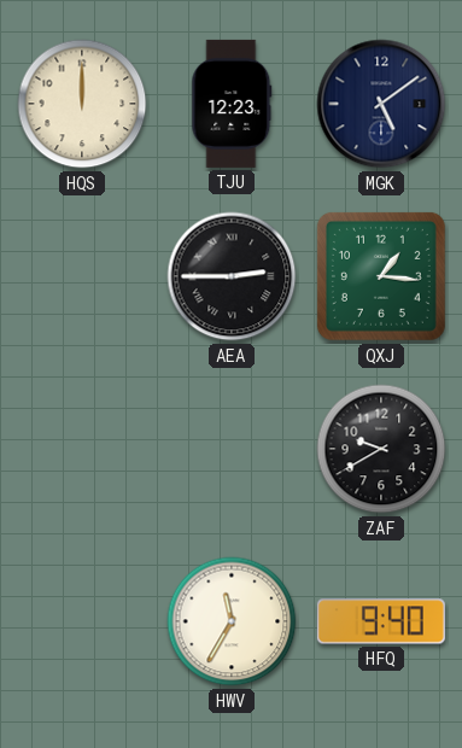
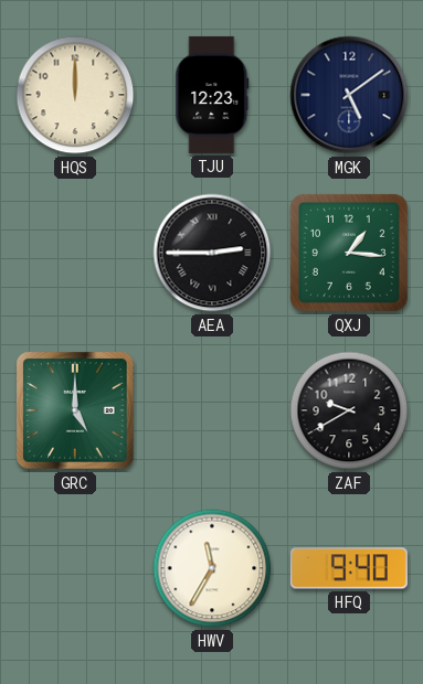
GRC: none -> 5:00 (75, 410)
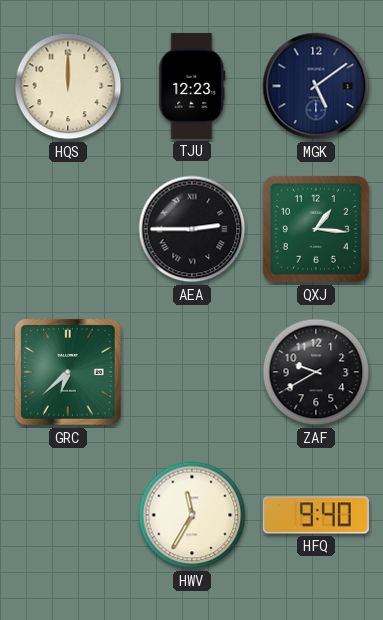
GRC: 5:00 -> 6:38 (68, 372)
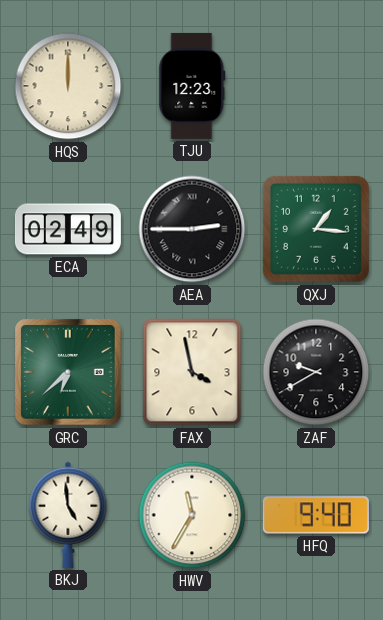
MGK: 5:09 -> none (316, 86)
ECA: none -> 02:49 (68, 229)
FAX: none -> 3:58 (192, 372)
BKJ: none -> 4:59 (68, 515)
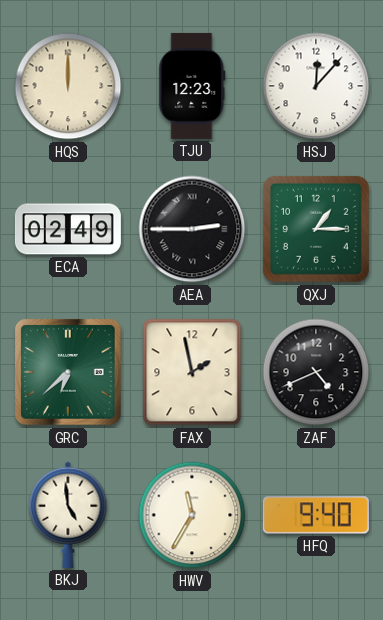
HSJ: none -> 12:07 (316, 86)
QXJ: 1:16 -> 1:15 (316, 229)
FAX: 3:58 -> 1:58 (192, 372)
ZAF: 9:40 -> 4:41 (316, 372)
